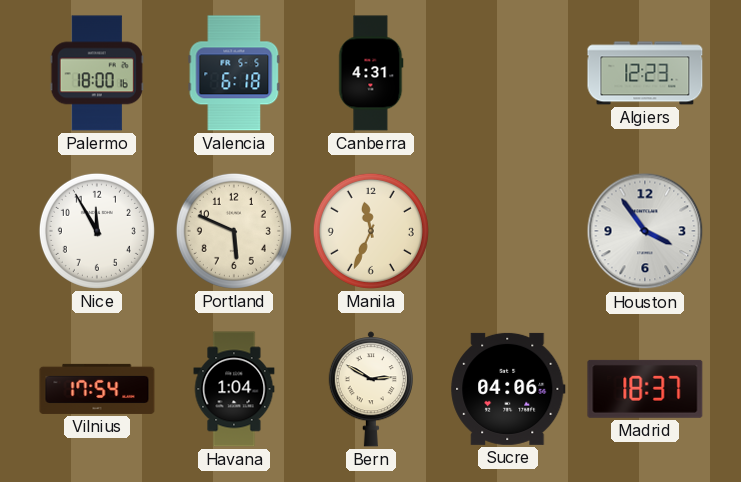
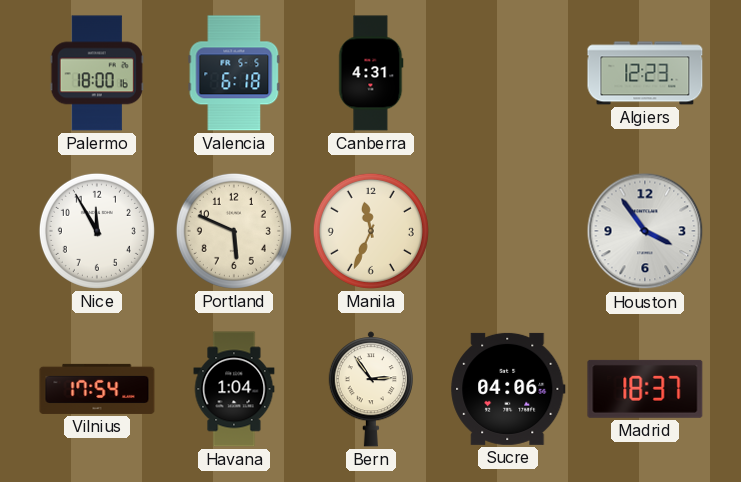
Bern: 2:50 -> 2:54 (371, 389)
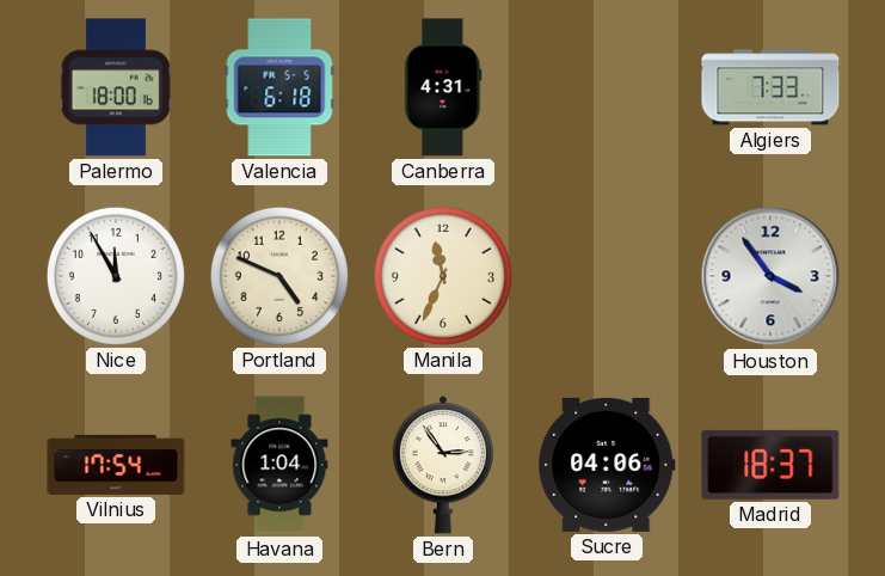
Algiers: 12:23 -> 7:33 (770, 87)
Portland: 5:49 -> 4:49 (279, 276)
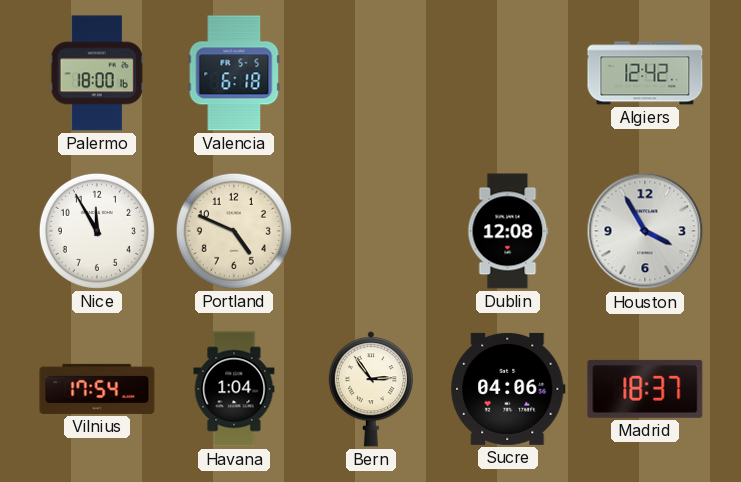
Canberra: 4:31 -> none (443, 87)
Algiers: 7:33 -> 12:42 (645, 73)
Manila: 11:34 -> none (443, 276)
Dublin: none -> 12:08 (508, 231)
Houston: 3:54 -> 3:55 (645, 231)
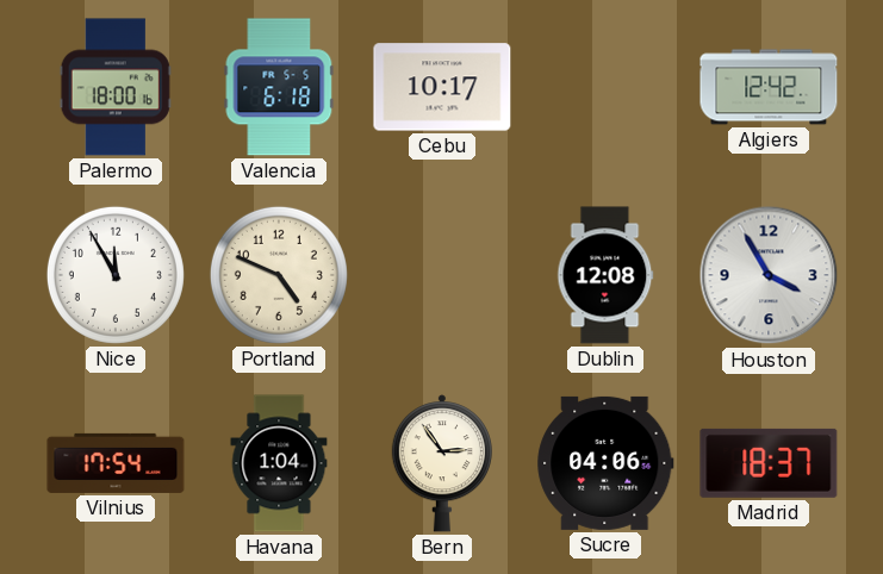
Cebu: none -> 10:17 (442, 87)
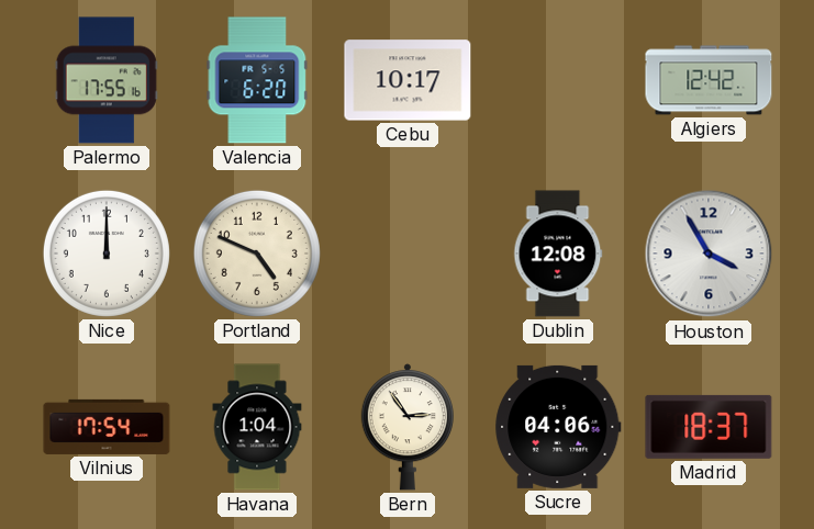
Palermo: 18:00 -> 17:55 (107, 80)
Valencia: 6:18 -> 6:20 (257, 80)
Nice: 11:55 -> 12:00 (107, 254)
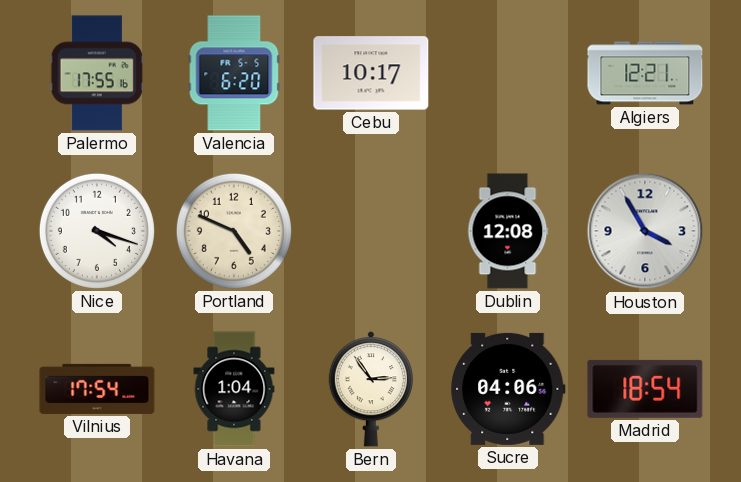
Algiers: 12:42 -> 12:21 (645, 73)
Nice: 12:00 -> 4:18 (97, 231)
Madrid: 18:37 -> 18:54 (645, 389)
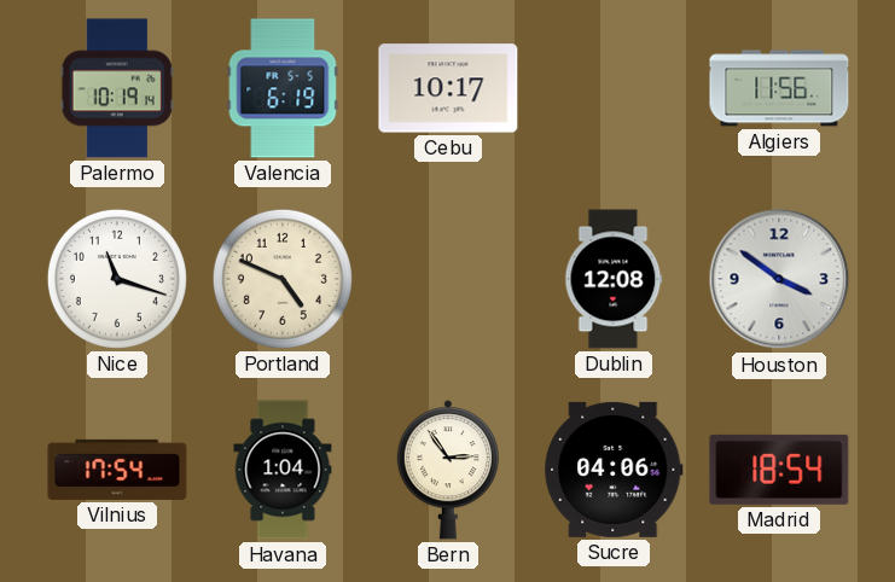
Palermo: 17:55 -> 10:19 (117, 88)
Valencia: 6:20 -> 6:19 (283, 88)
Algiers: 12:21 -> 11:56 (779, 88)
Nice: 4:18 -> 11:18 (117, 279)
Houston: 3:55 -> 3:51 (779, 279)
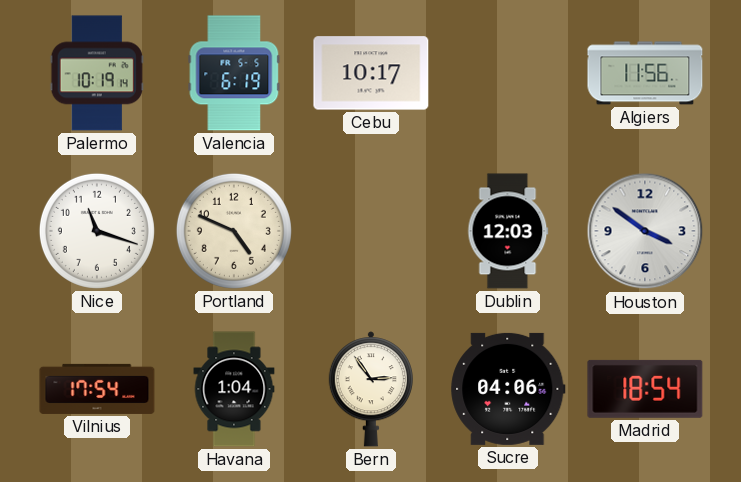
Dublin: 12:08 -> 12:03 (508, 231)
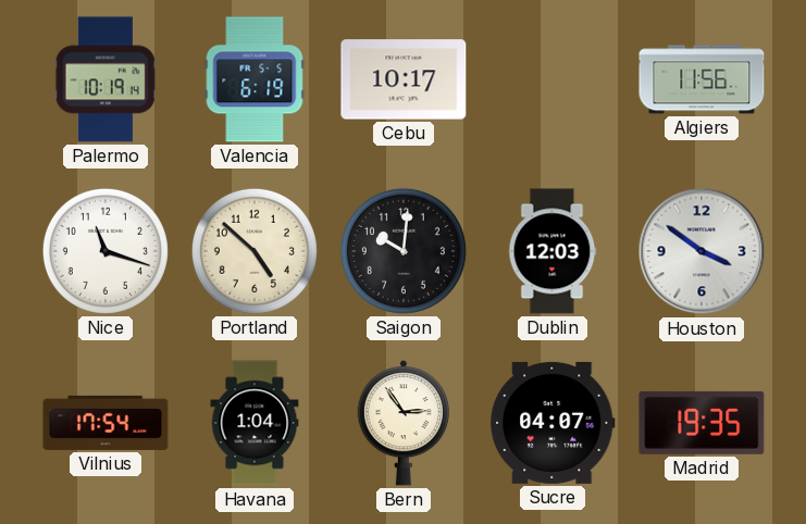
Portland: 4:49 -> 4:52 (255, 251)
Saigon: none -> 10:01 (404, 251)
Sucre: 04:06 -> 04:07 (553, 423)
Madrid: 18:54 -> 19:35 (702, 423)
